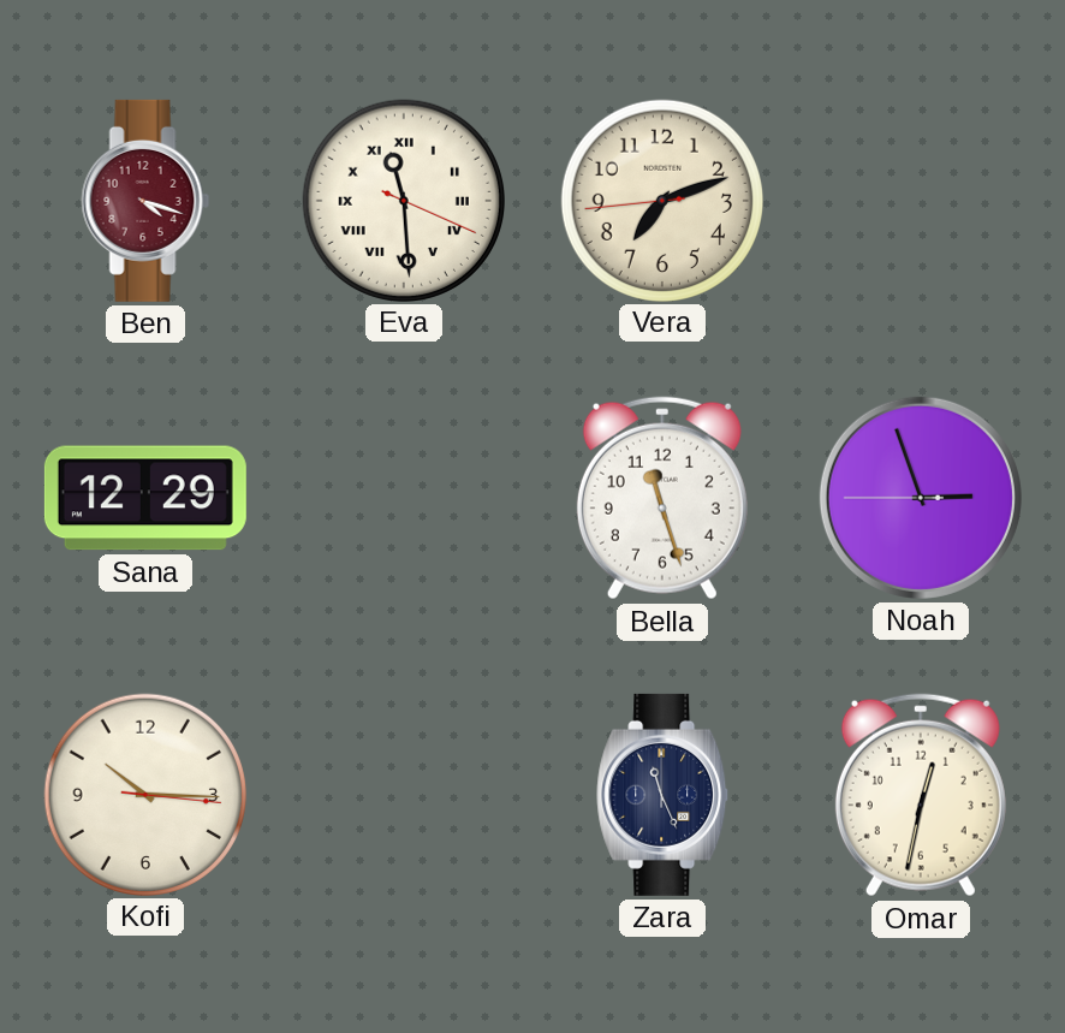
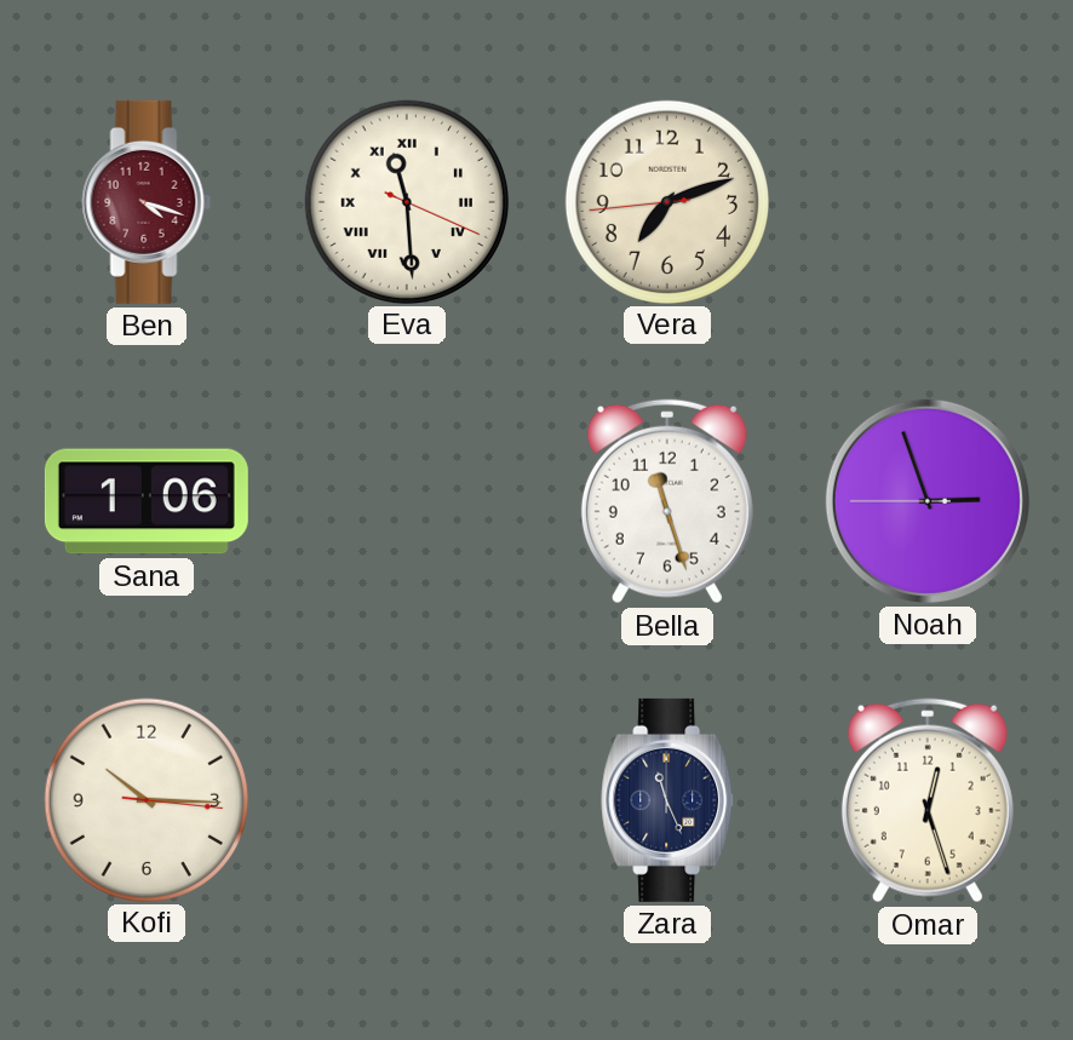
Sana: 12:29 -> 1:06 (147, 501)
Omar: 12:32 -> 12:27 (928, 800)
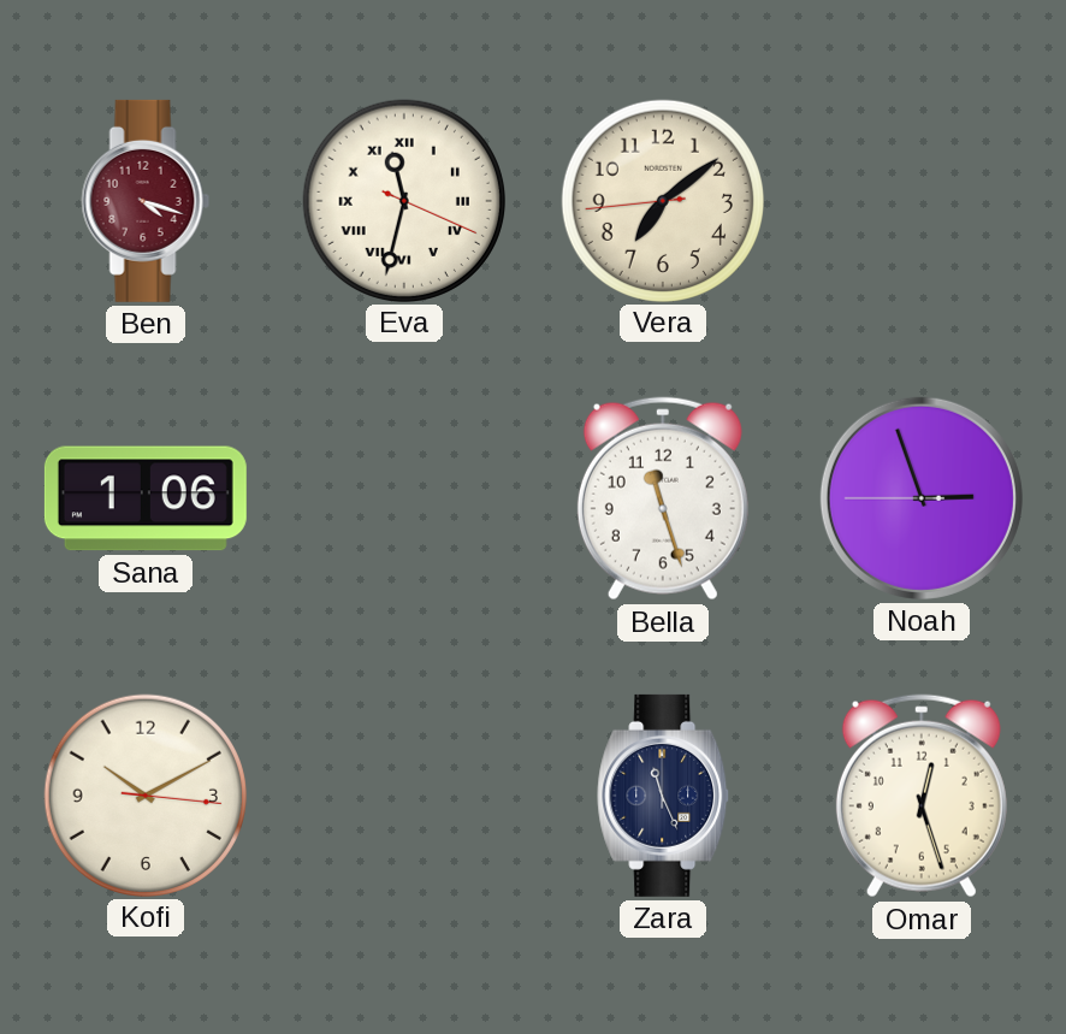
Eva: 11:29 -> 11:32 (403, 200)
Vera: 7:11 -> 7:08 (662, 200)
Kofi: 10:15 -> 10:10 (144, 794)
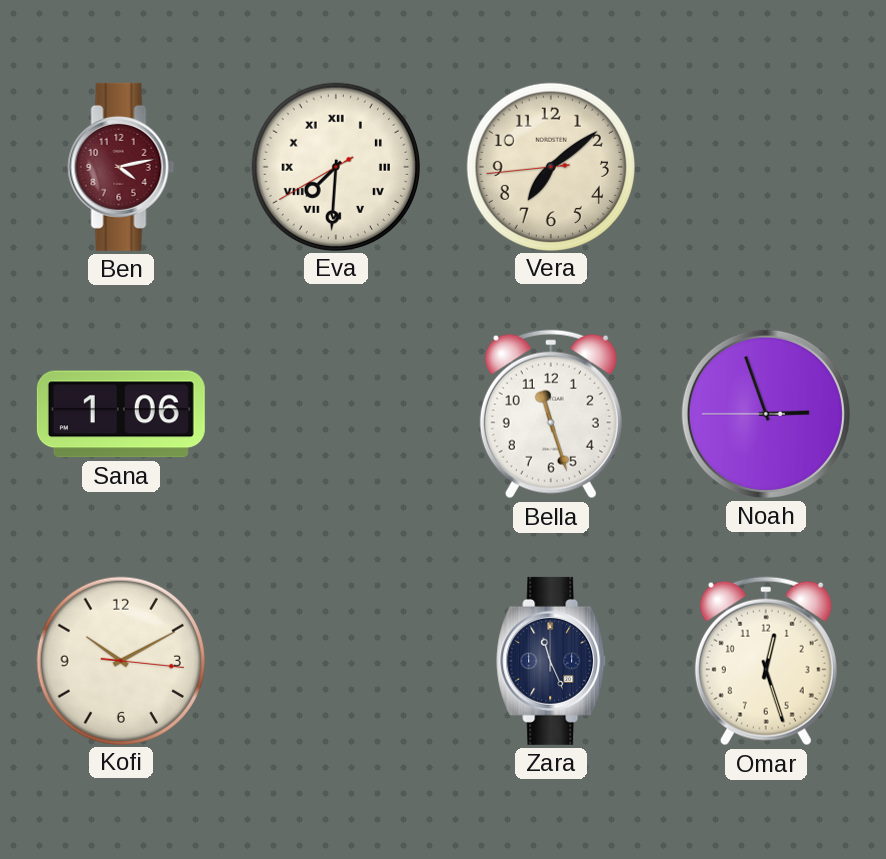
Ben: 4:18 -> 4:13 (121, 167)
Eva: 11:32 -> 7:30 (335, 166)
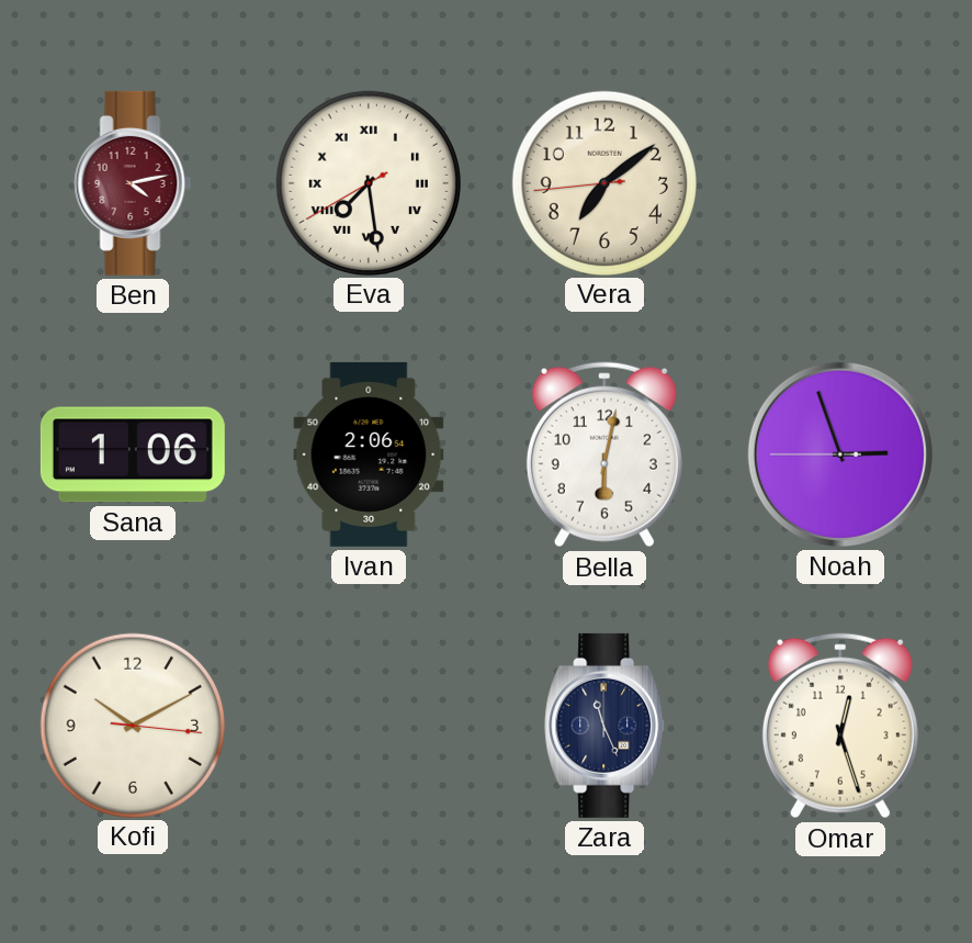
Eva: 7:30 -> 7:28 (368, 182)
Ivan: none -> 2:06 (369, 454)
Bella: 11:27 -> 6:02 (604, 454)
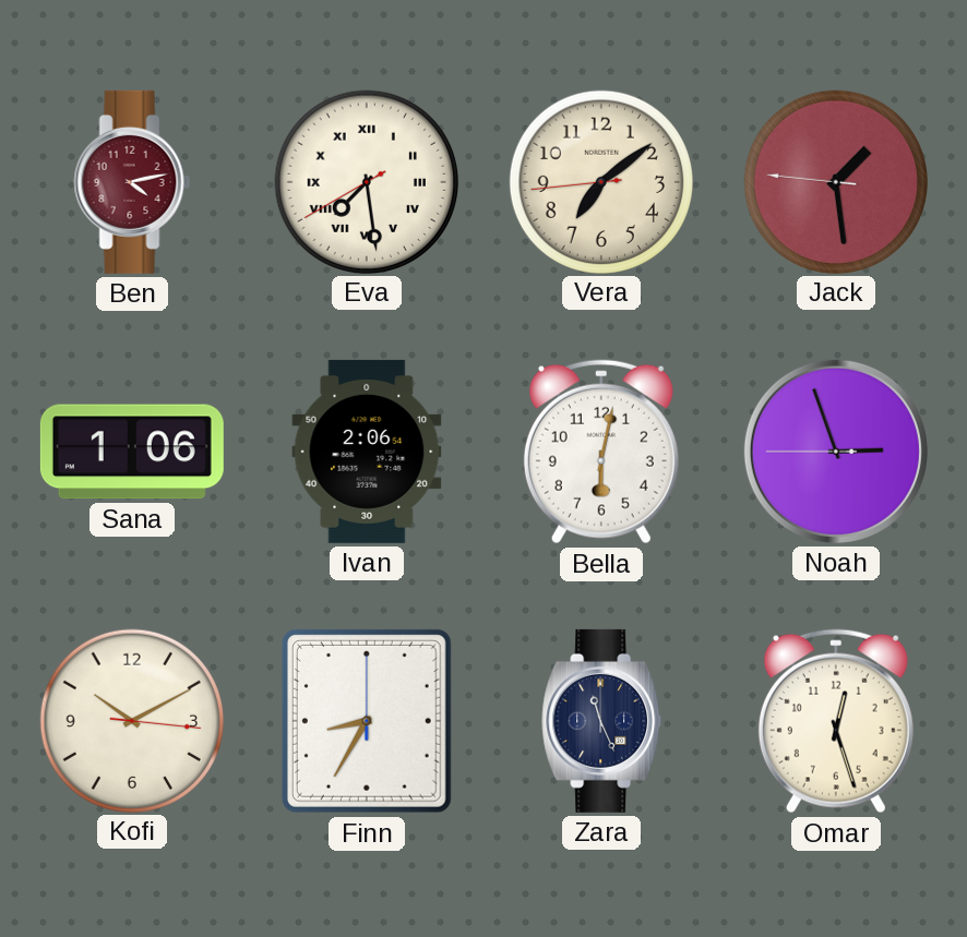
Jack: none -> 1:28 (835, 181)
Finn: none -> 8:35 (367, 721)
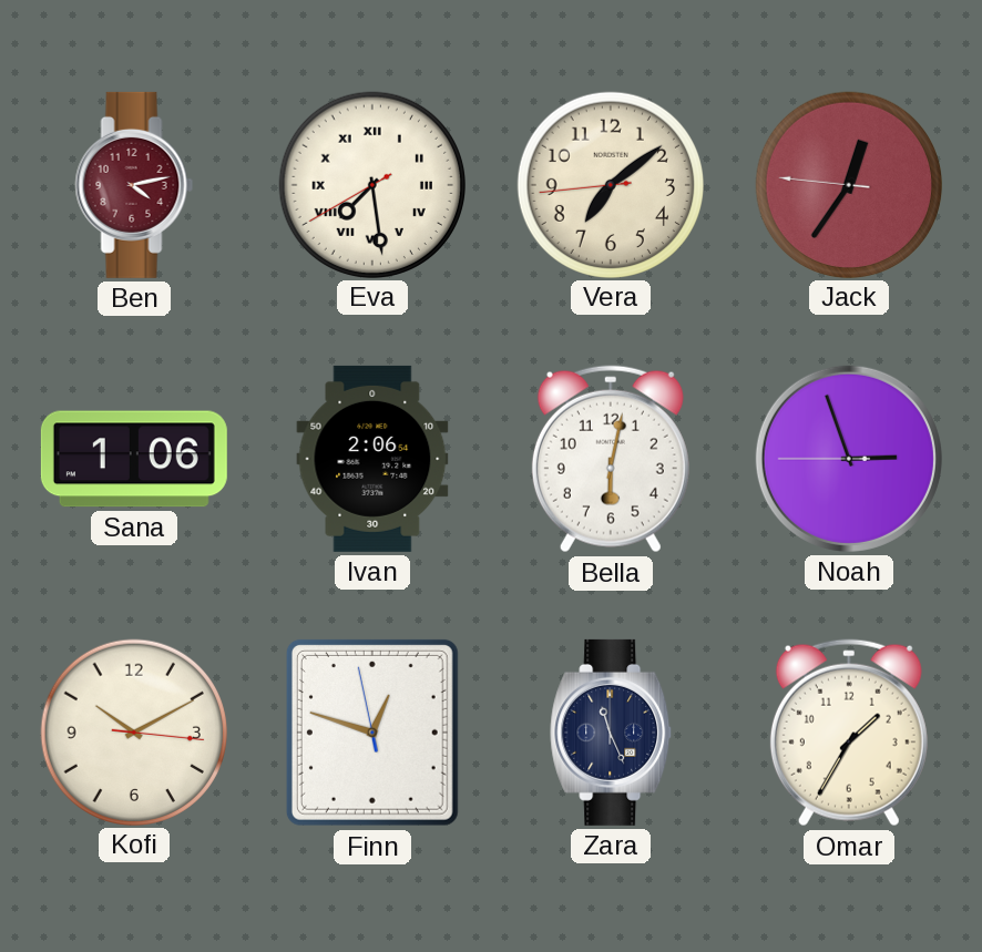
Jack: 1:28 -> 12:35 (848, 184)
Finn: 8:35 -> 12:47 (372, 733)
Omar: 12:27 -> 1:35 (849, 733)
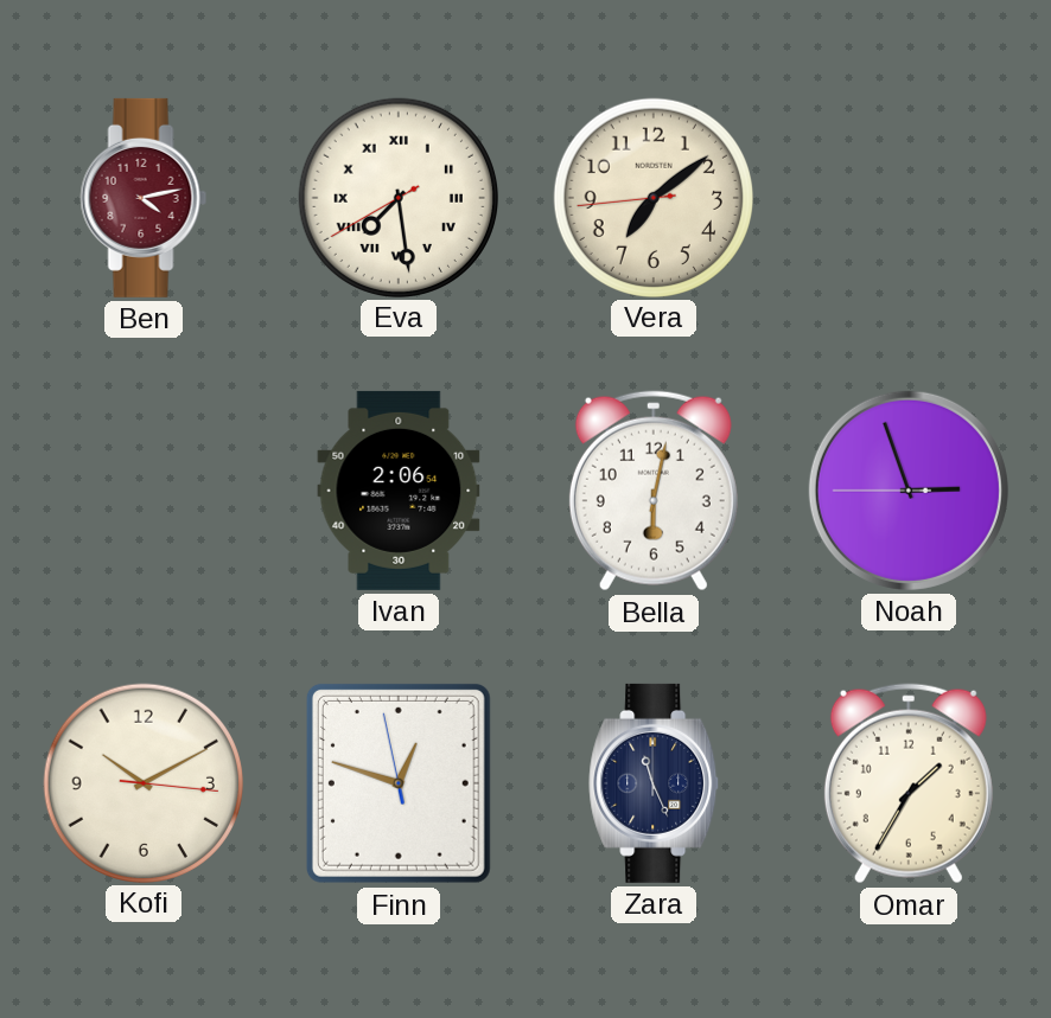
Jack: 12:35 -> none (848, 184)
Sana: 1:06 -> none (134, 459)
